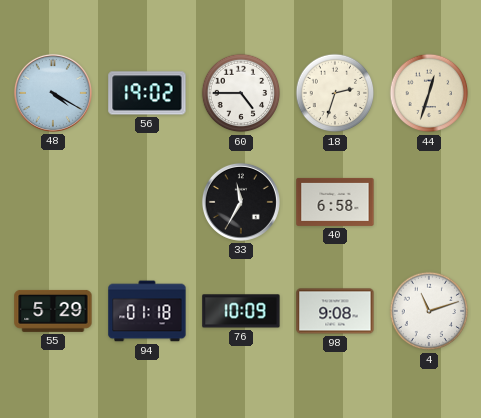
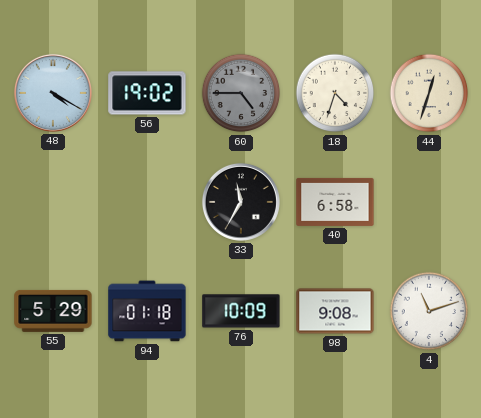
60 dial: white -> grey (241, 93)
18: 2:33 -> 4:33 (335, 93)
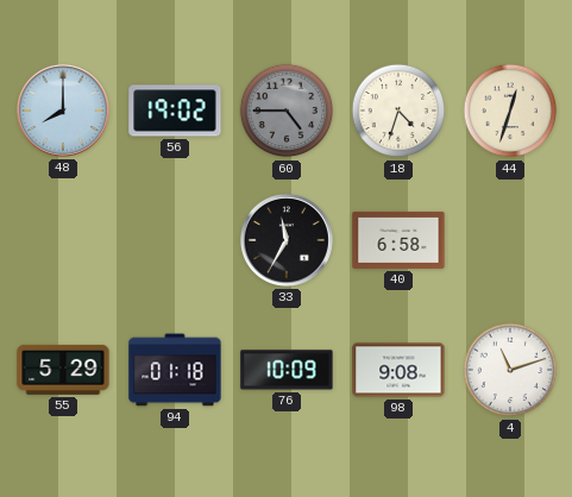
48: 4:20 -> 8:00 (63, 111)
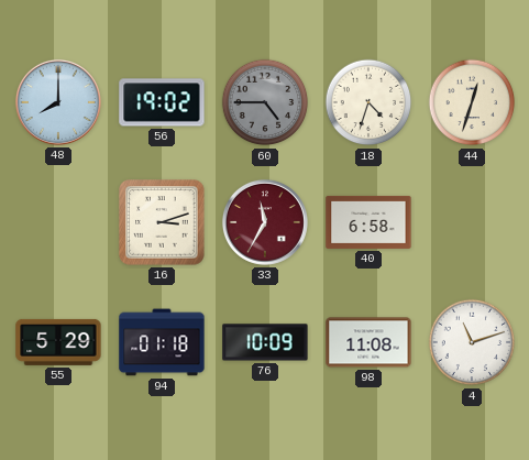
16: none -> 3:12 (162, 222)
33 dial: black -> burgundy (265, 222)
98: 9:08 -> 11:08 (368, 342)
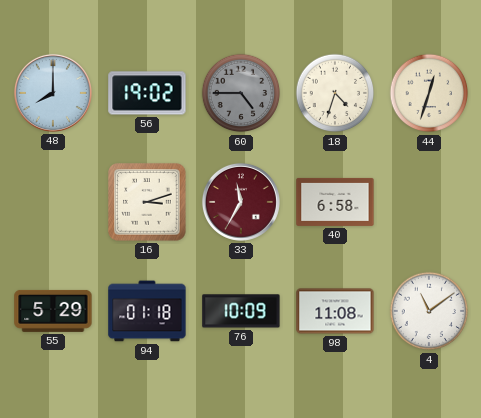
4: 11:12 -> 11:09 (429, 311)
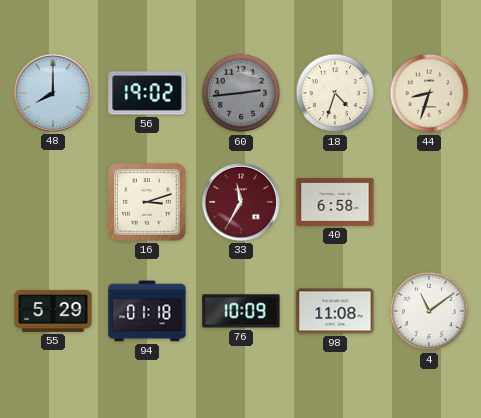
60: 4:45 -> 2:44 (241, 93)
44: 12:33 -> 8:33 (429, 93)
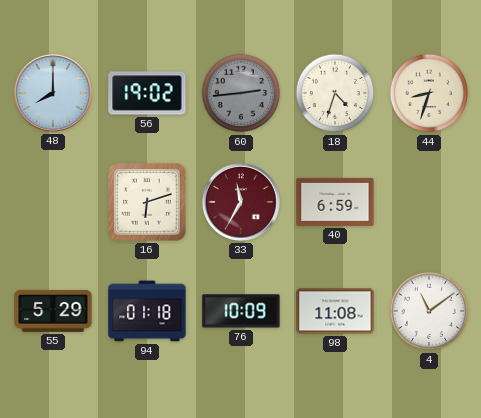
16: 3:12 -> 6:12 (147, 202)
40: 6:58 -> 6:59 (335, 202)
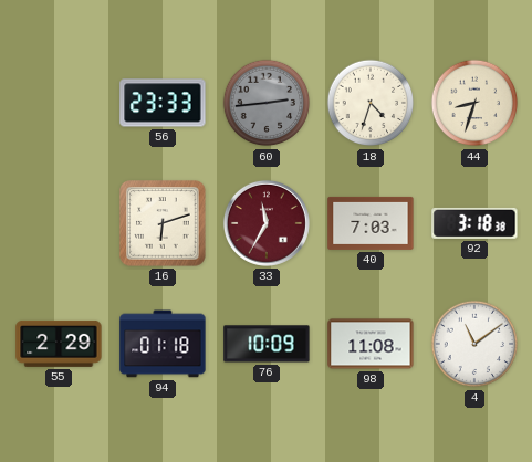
48: 8:00 -> none (53, 93)
56: 19:02 -> 23:33 (163, 103)
40: 6:59 -> 7:03 (371, 223)
92: none -> 3:18 (474, 223)
55: 5:29 -> 2:29 (59, 344)
